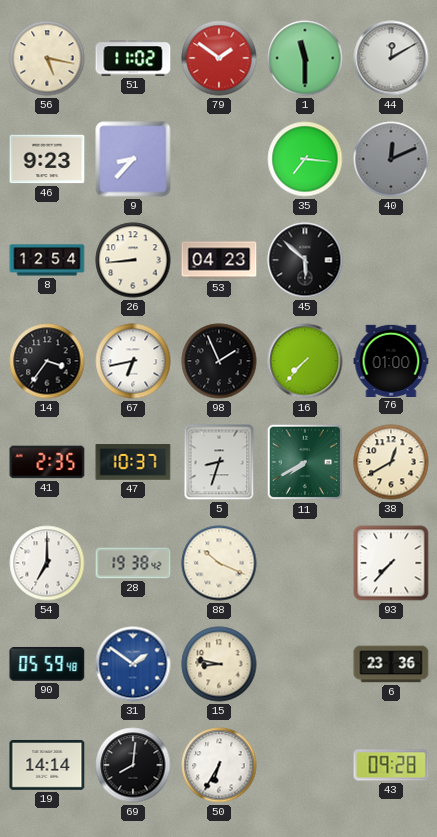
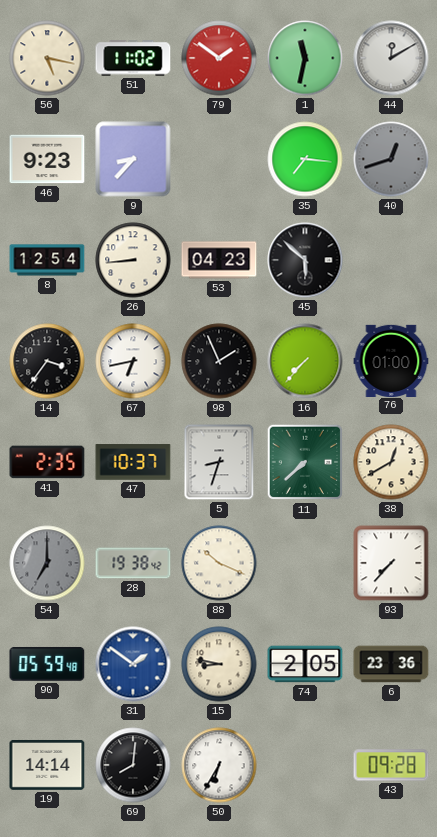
1: 11:30 -> 11:32 (305, 58)
40: 12:11 -> 12:42 (391, 159)
11: 7:40 -> 7:38 (305, 462)
54 dial: white -> grey (47, 563)
74: none -> 2:05 (305, 664)
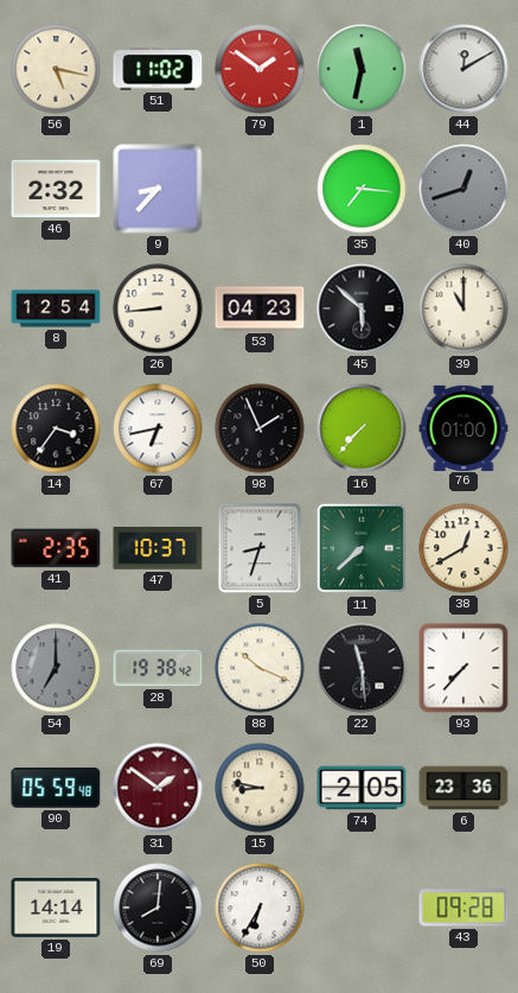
46: 9:23 -> 2:32 (56, 189)
39: none -> 11:00 (463, 308)
22: none -> 11:29 (362, 668)
31 dial: blue -> burgundy (158, 788)
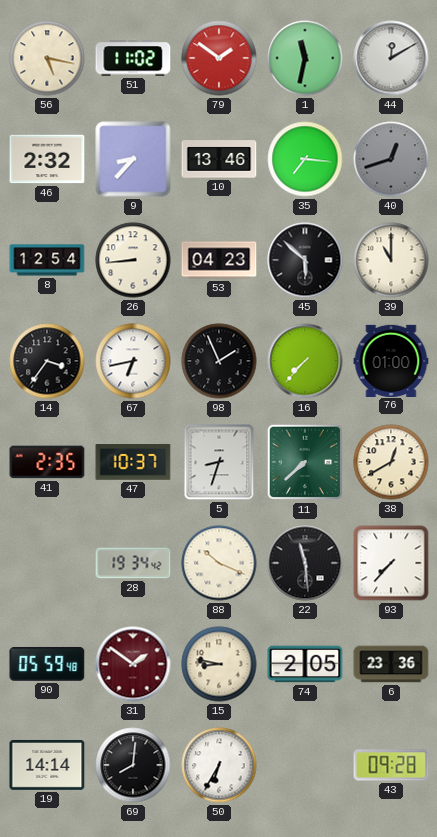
10: none -> 13:46 (219, 159)
54: 7:00 -> none (56, 668)
28: 19:38 -> 19:34 (133, 563)
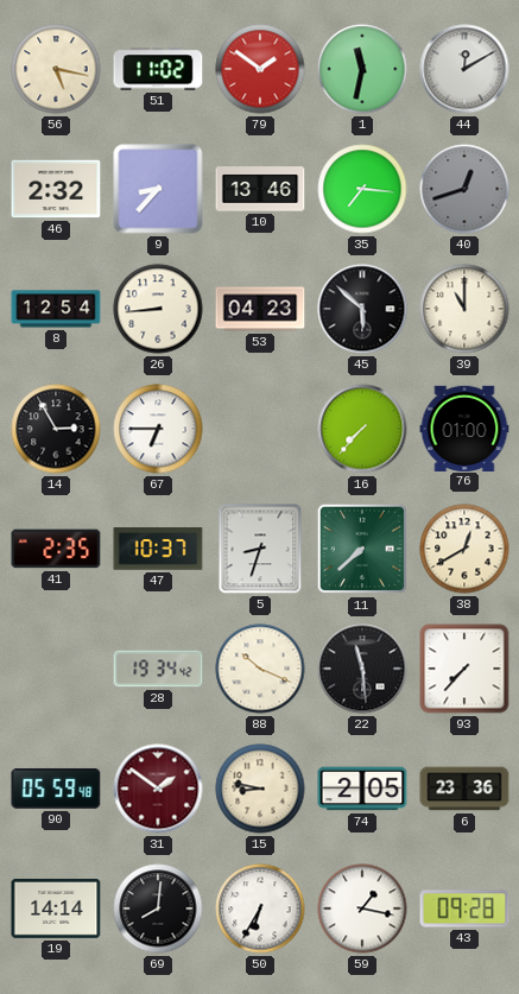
14: 3:36 -> 2:55 (56, 429)
67: 6:43 -> 6:45 (158, 429)
98: 1:56 -> none (219, 361)
59: none -> 1:17 (362, 908)
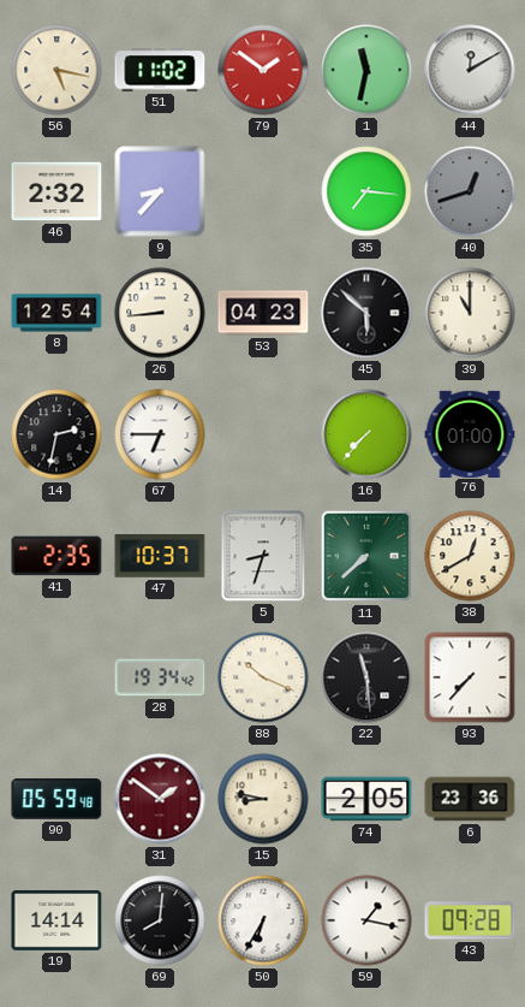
10: 13:46 -> none (260, 189)
14: 2:55 -> 2:32 (56, 434)
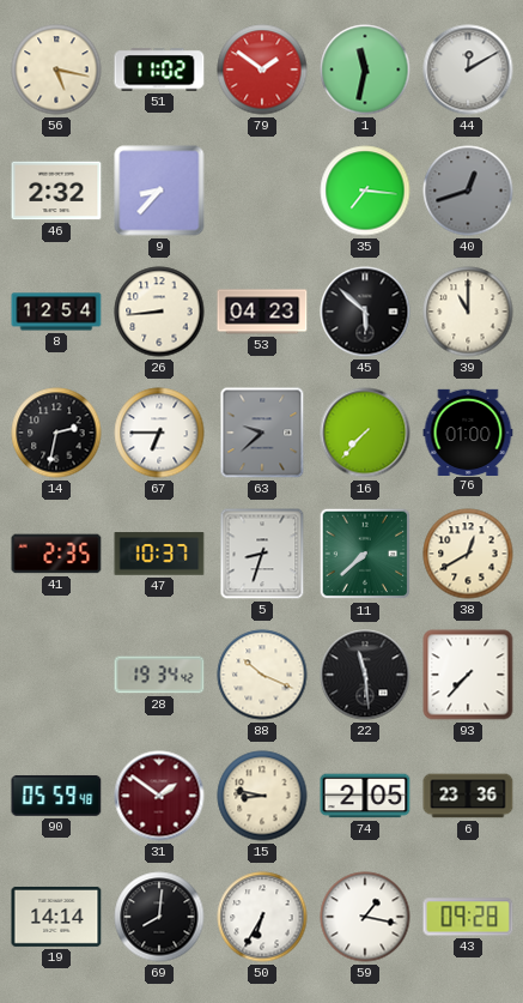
63: none -> 9:38 (262, 433)
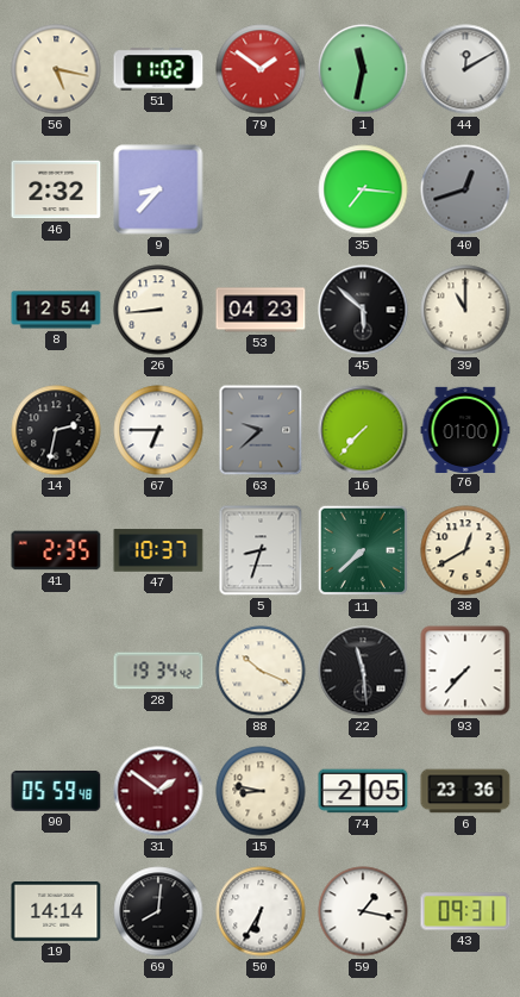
43: 09:28 -> 09:31 (465, 911)
